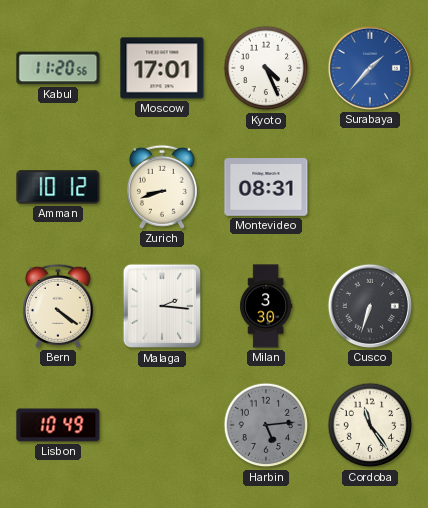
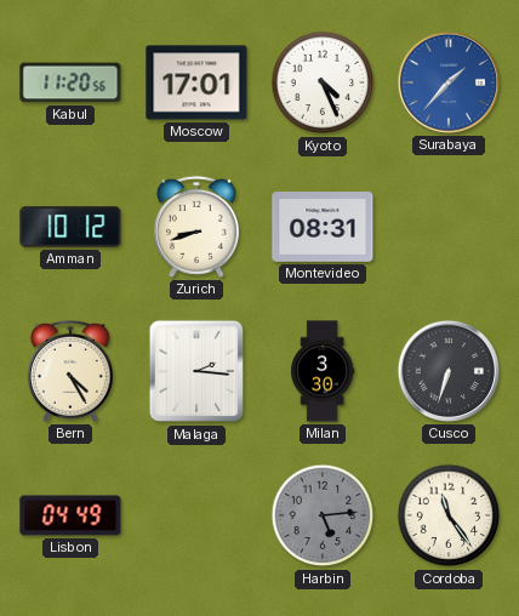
Bern: 4:21 -> 4:25 (70, 371)
Lisbon: 10:49 -> 04:49 (70, 515)
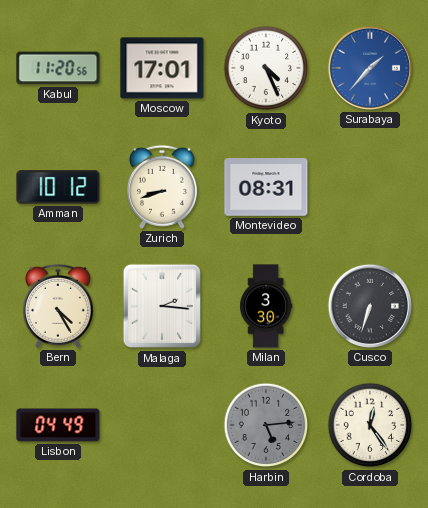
Cordoba: 11:24 -> 12:24 (370, 425)
